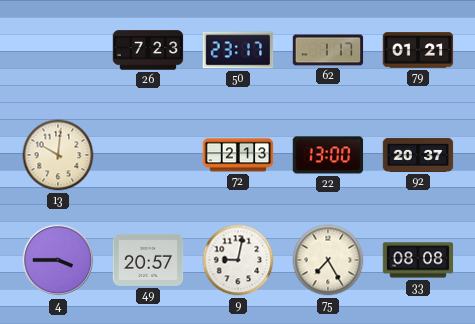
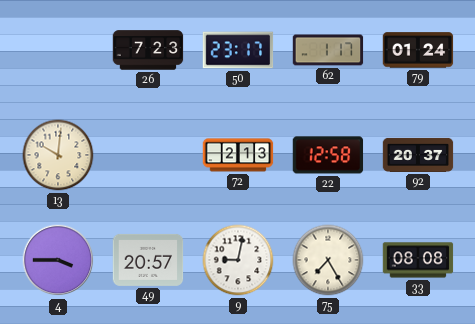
79: 01:21 -> 01:24 (418, 50)
22: 13:00 -> 12:58 (328, 155)
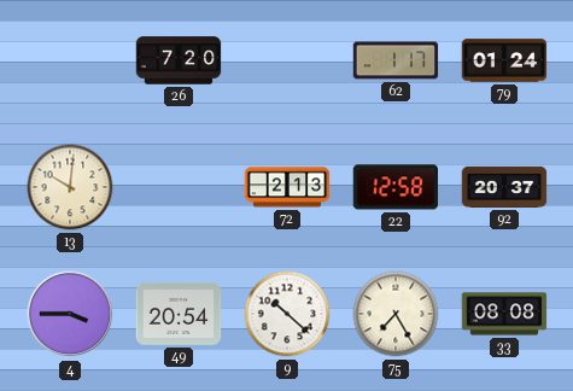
26: 7:23 -> 7:20 (179, 60)
50: 23:17 -> none (238, 50)
49: 20:57 -> 20:54 (179, 314)
9: 9:02 -> 10:22 (287, 314)
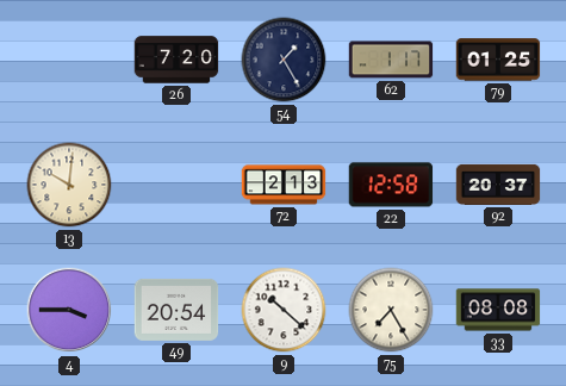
54: none -> 1:25 (284, 60)
79: 01:24 -> 01:25 (498, 60)
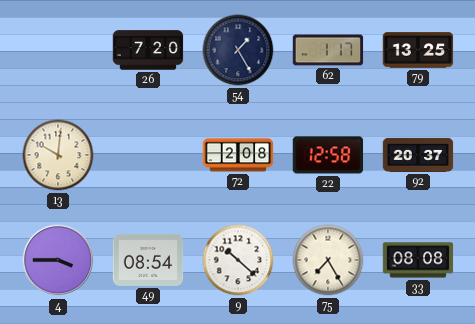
79: 01:25 -> 13:25 (418, 50)
72: 2:13 -> 2:08 (238, 155)
49: 20:54 -> 08:54 (148, 260)
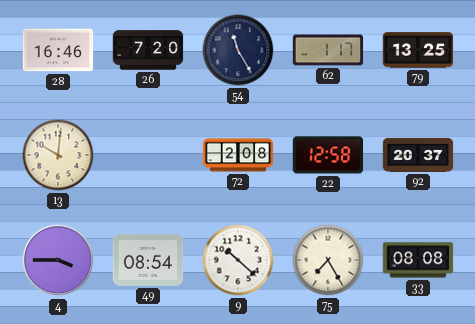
28: none -> 16:46 (58, 50)
54: 1:25 -> 11:25 (238, 50)
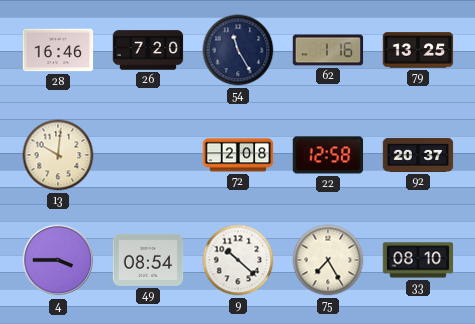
62: 1:17 -> 1:16 (328, 50)
33: 08:08 -> 08:10 (418, 260)
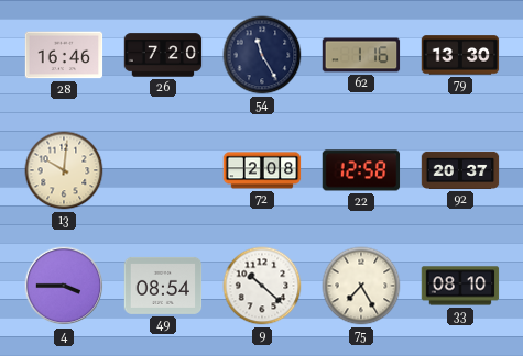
79: 13:25 -> 13:30 (460, 55)
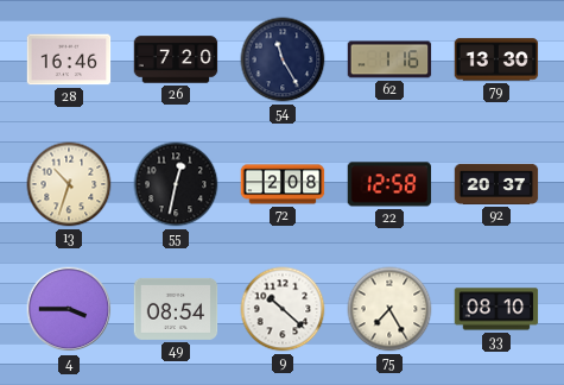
13: 10:01 -> 10:33 (69, 184)
55: none -> 12:32 (176, 184)
